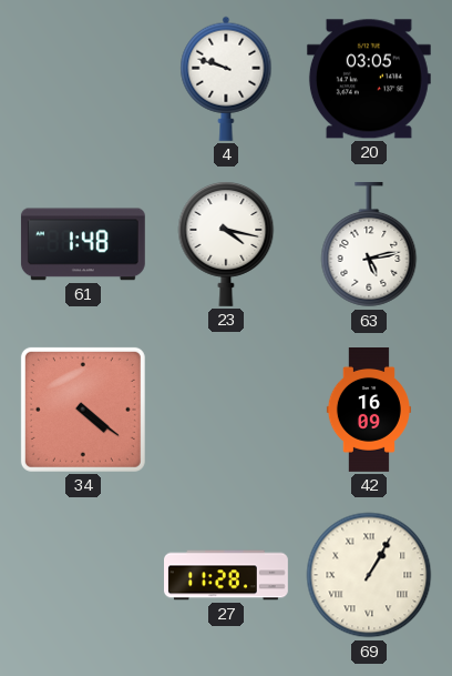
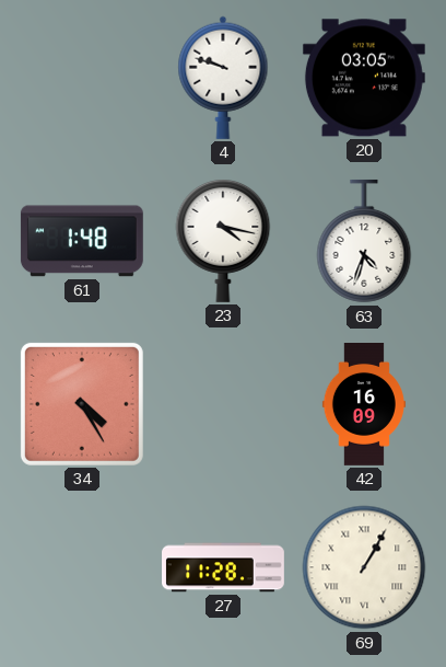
63: 5:13 -> 4:33 (364, 241)
34: 4:21 -> 4:25 (82, 404)
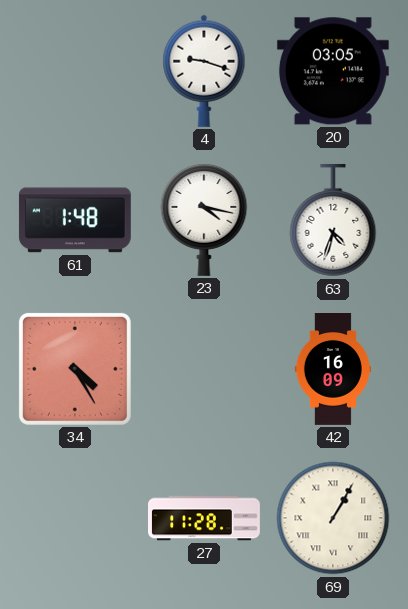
4: 9:48 -> 9:18 (204, 71)
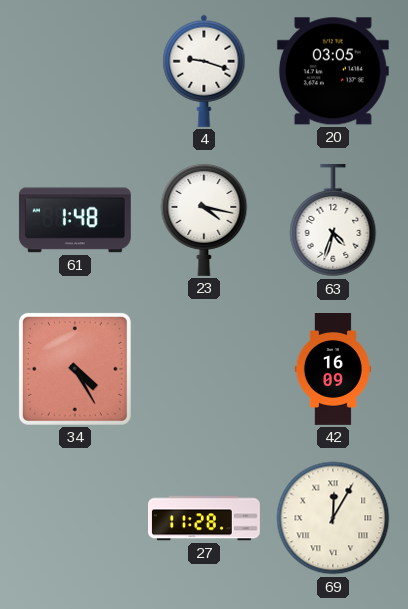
69: 1:05 -> 12:05 (333, 518)
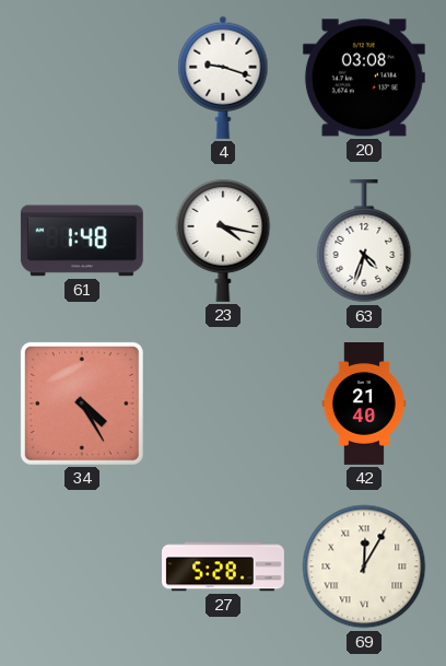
20: 03:05 -> 03:08 (364, 78)
42: 16:09 -> 21:40 (364, 405)
27: 11:28 -> 5:28 (224, 566)
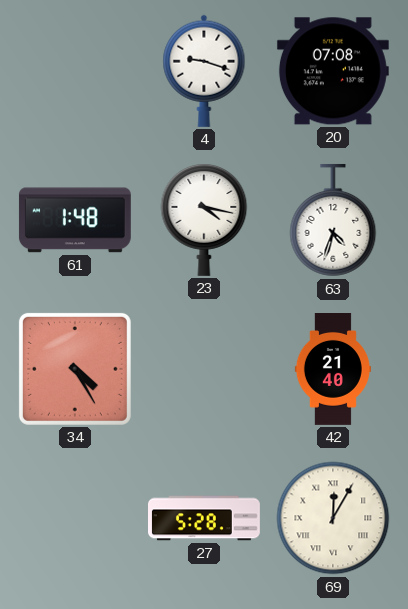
20: 03:08 -> 07:08 (333, 71)
